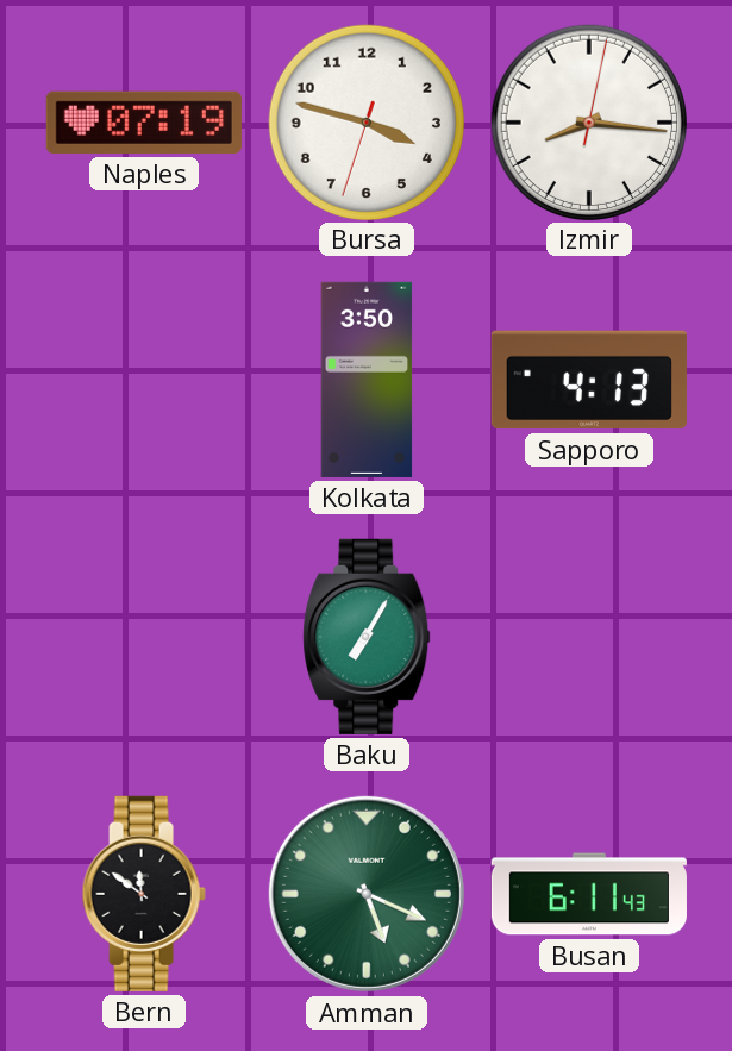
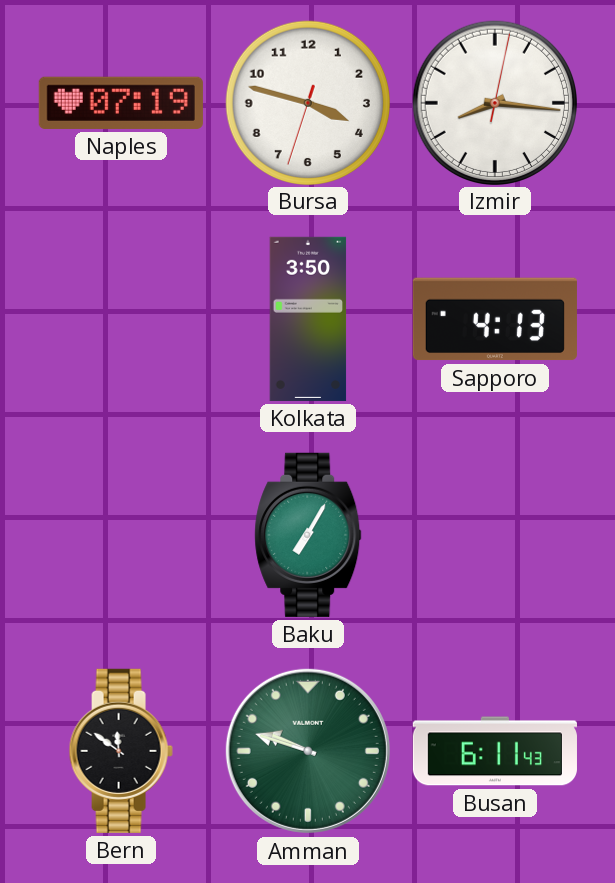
Amman: 5:19 -> 9:48 (308, 751)
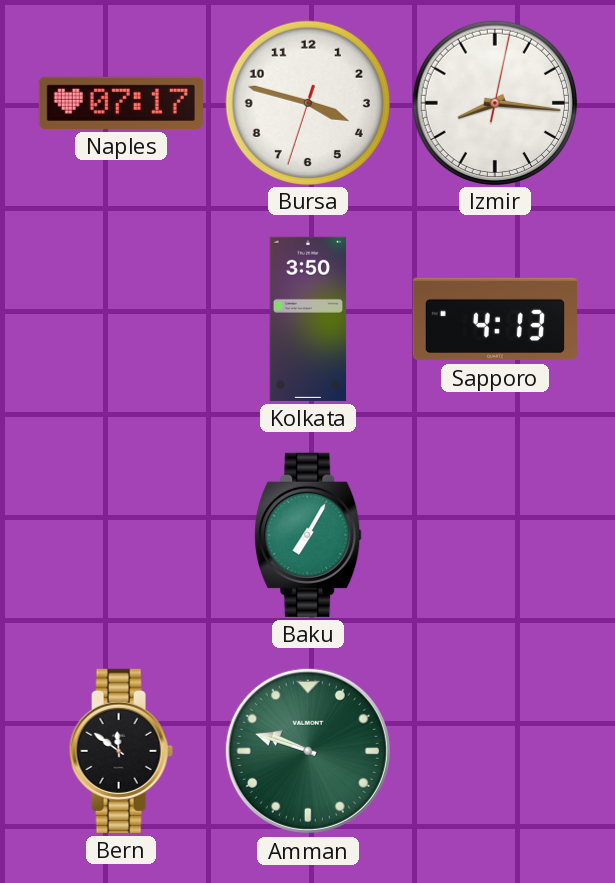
Naples: 07:19 -> 07:17 (121, 103)
Busan: 6:11 -> none (495, 751)
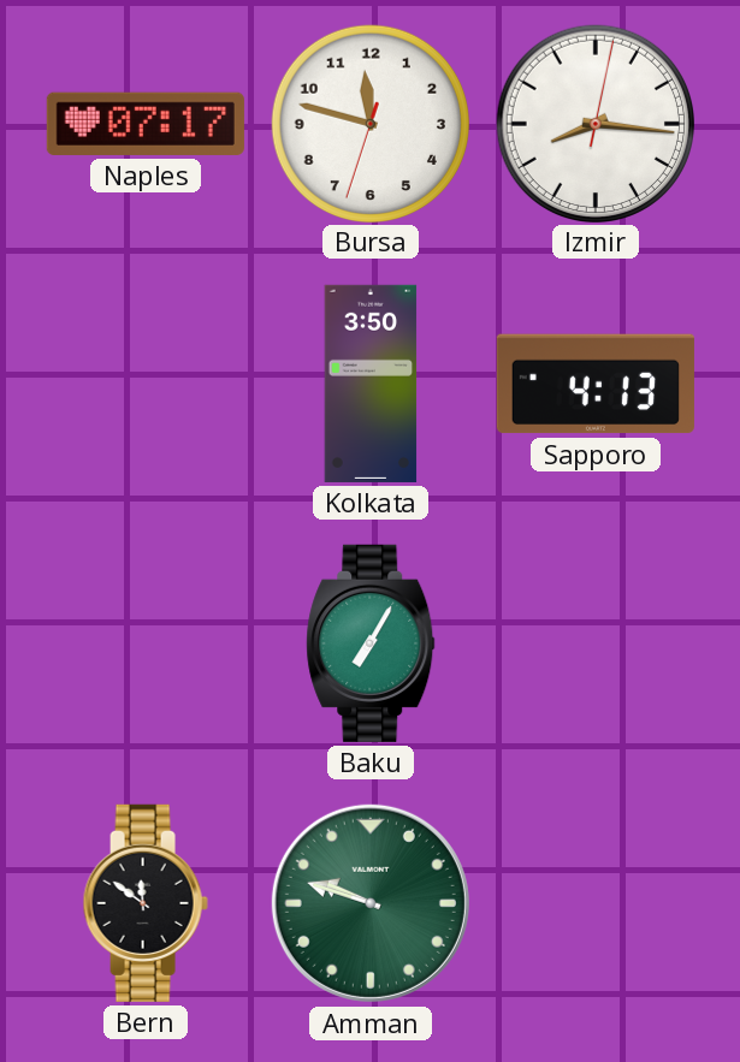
Bursa: 3:47 -> 11:47 (369, 123)
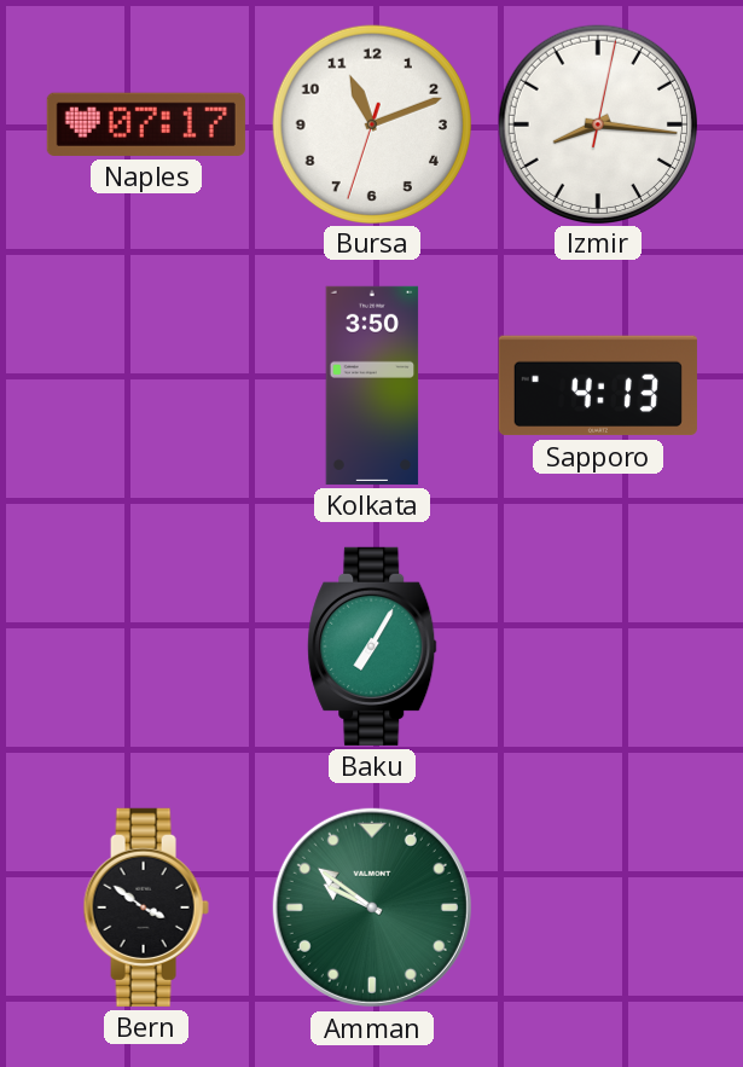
Bursa: 11:47 -> 11:11 (371, 123)
Bern: 11:51 -> 3:51 (146, 907)
Amman: 9:48 -> 9:51 (372, 907)
